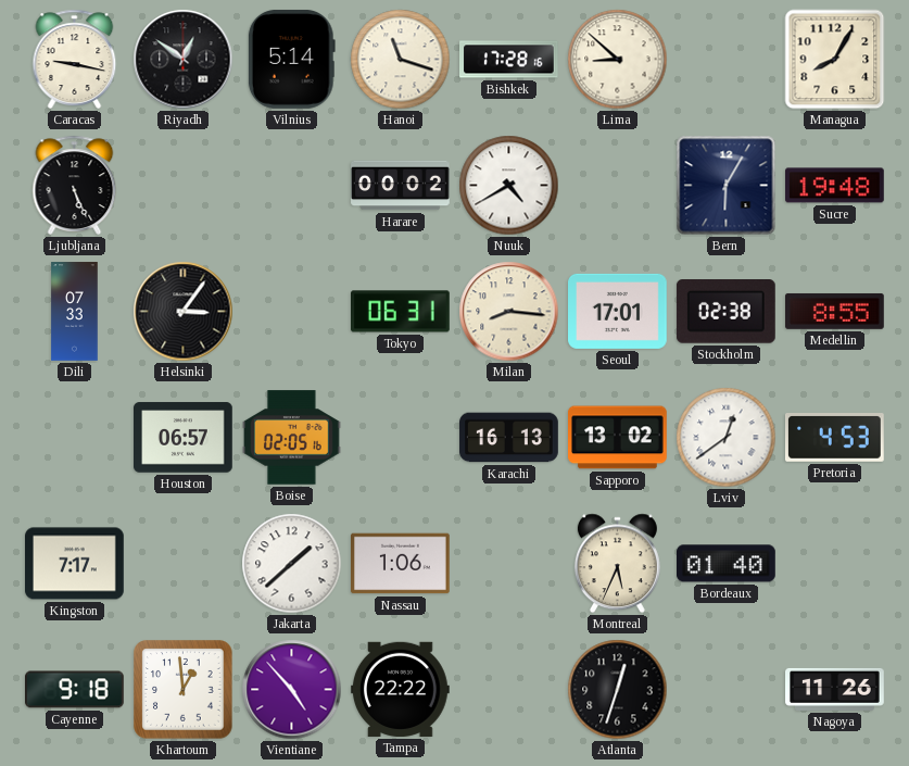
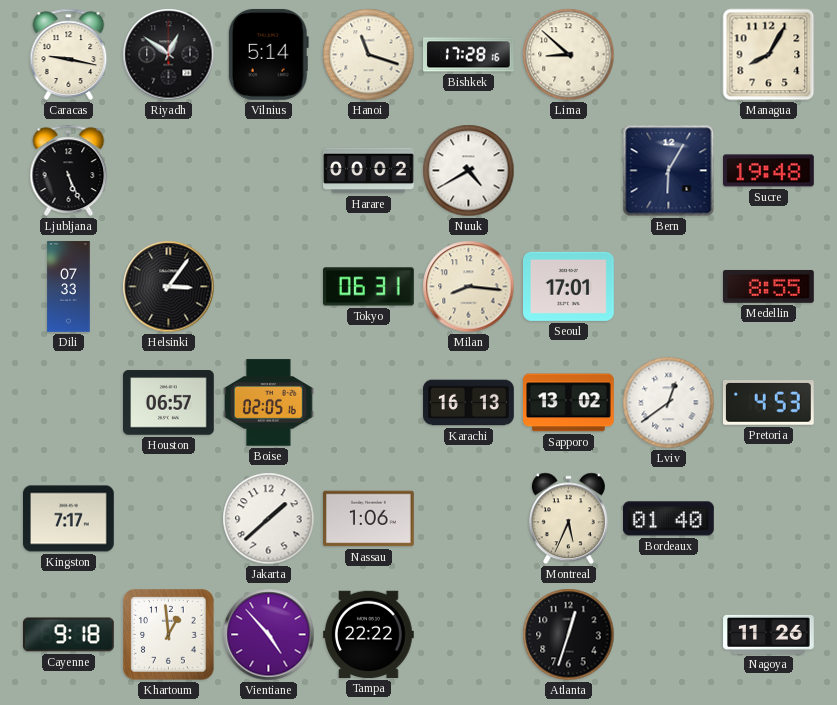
Stockholm: 02:38 -> none (725, 312)
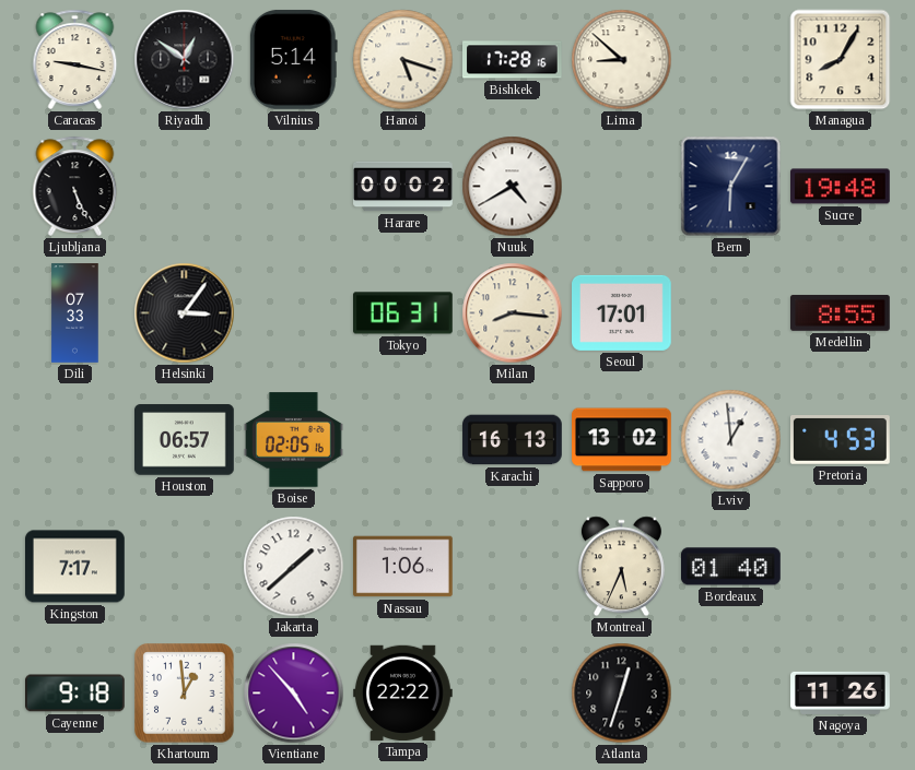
Hanoi: 11:18 -> 5:18 (403, 60)
Lviv: 12:39 -> 12:59 (731, 440)
